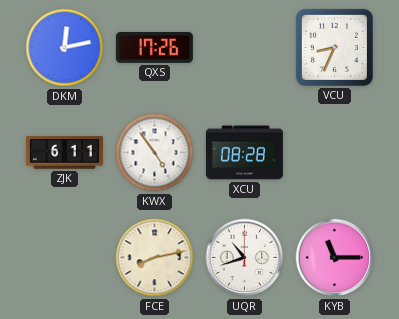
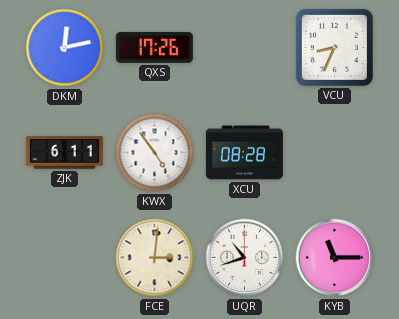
FCE: 8:13 -> 3:01 (155, 258)
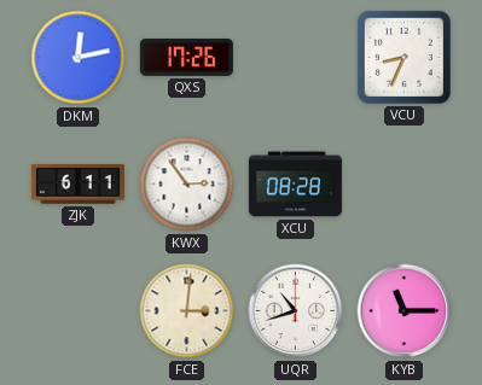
KWX: 4:54 -> 2:54 (187, 185)
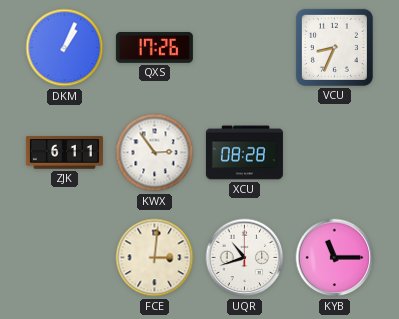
DKM: 12:13 -> 1:04 (65, 48)
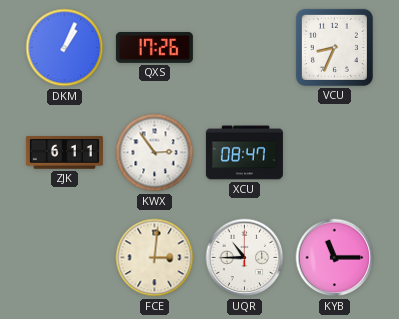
XCU: 08:28 -> 08:47 (244, 153)
UQR: 10:42 -> 10:45 (245, 258)
